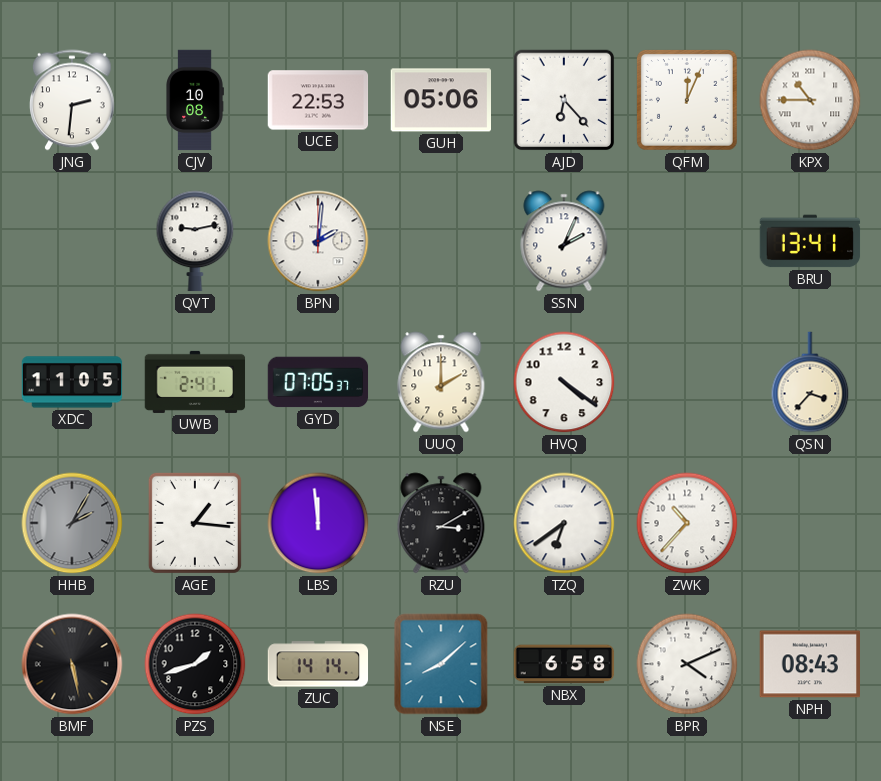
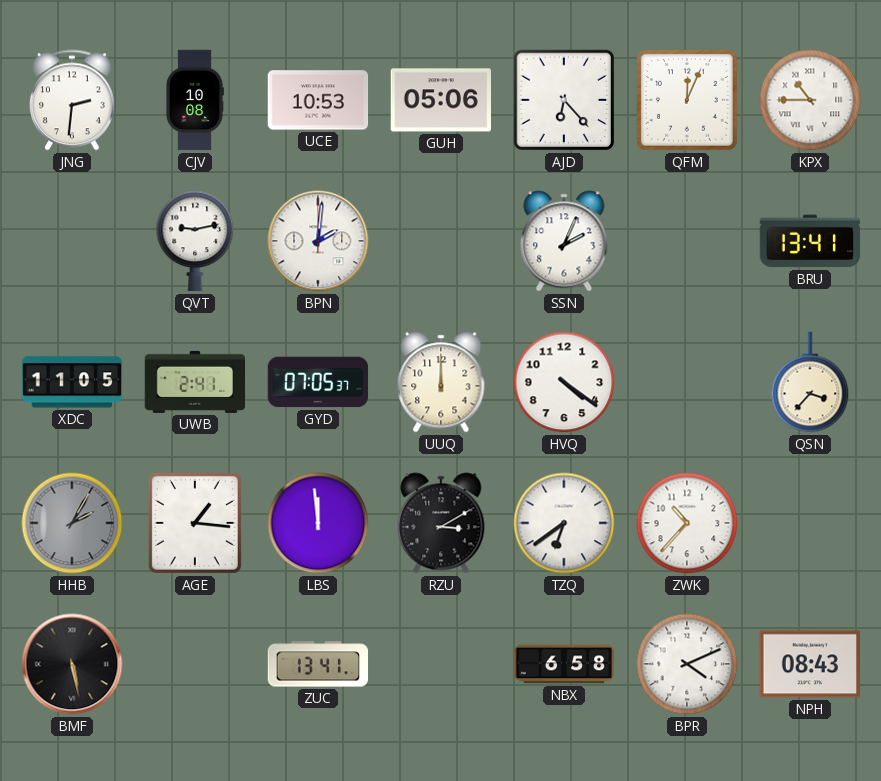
UCE: 22:53 -> 10:53 (318, 100)
UUQ: 2:00 -> 12:00 (441, 382)
PZS: 1:42 -> none (195, 664)
ZUC: 14:14 -> 13:41 (318, 664)
NSE: 8:08 -> none (441, 664)
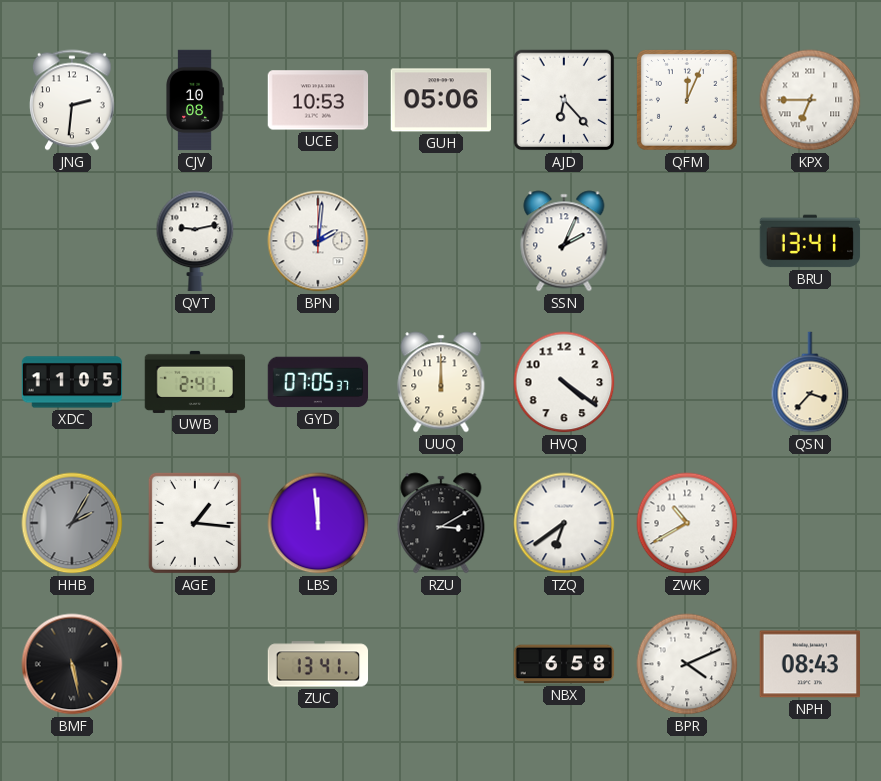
KPX: 10:45 -> 6:45 (810, 100)
ZWK: 10:37 -> 10:40 (687, 523)
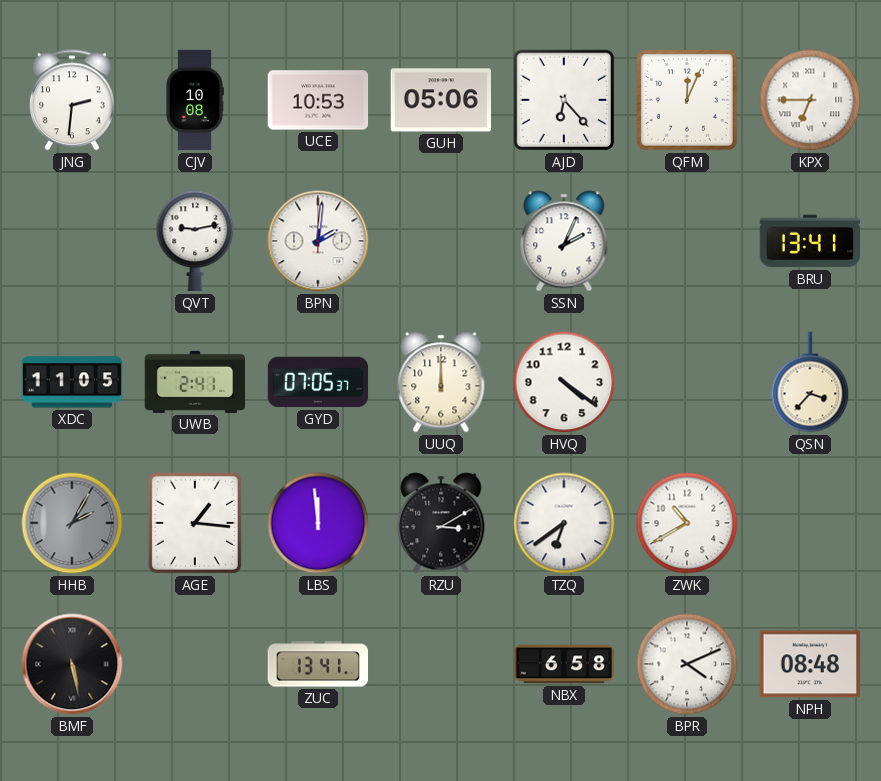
NPH: 08:43 -> 08:48 (809, 664)
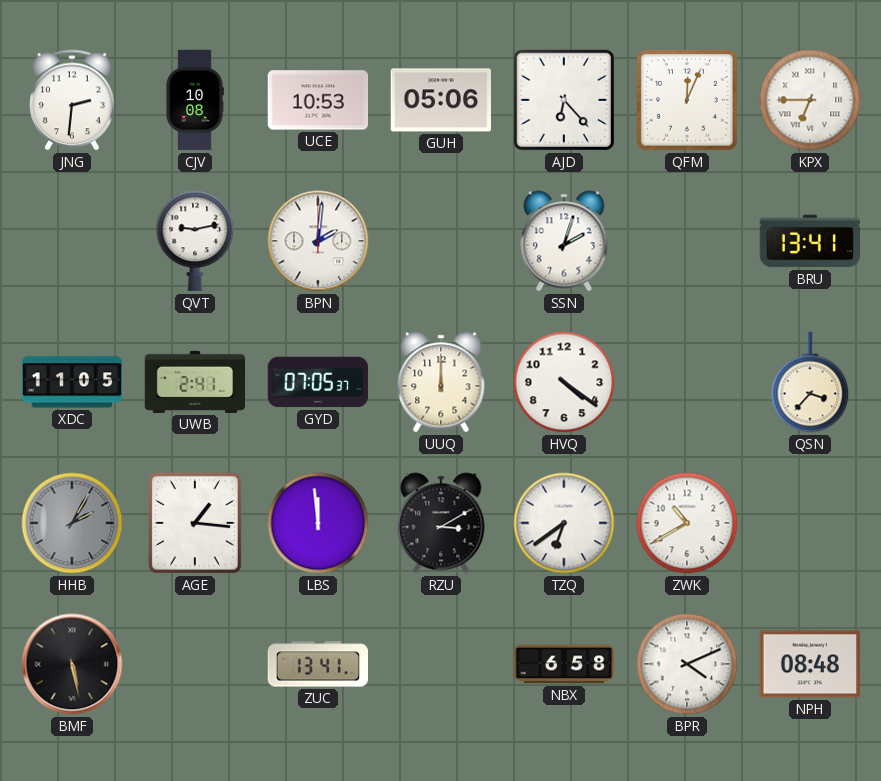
SSN: 2:04 -> 2:03 (564, 241)
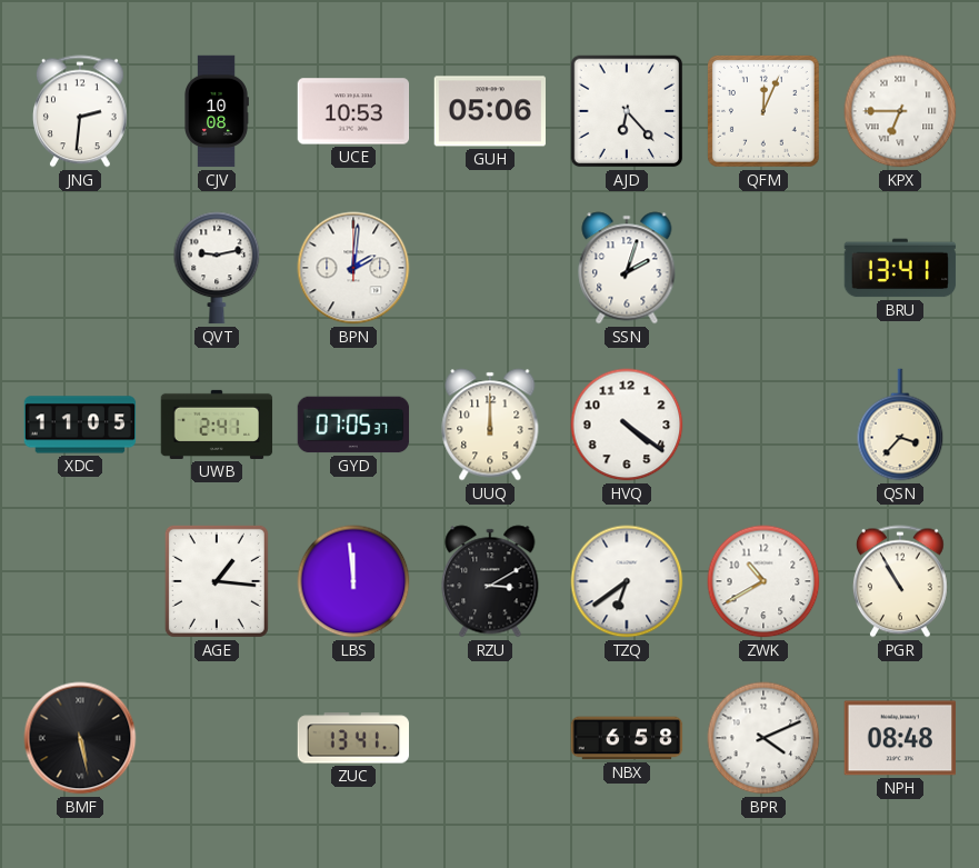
HHB: 2:05 -> none (72, 523)
PGR: none -> 10:55 (900, 581)
